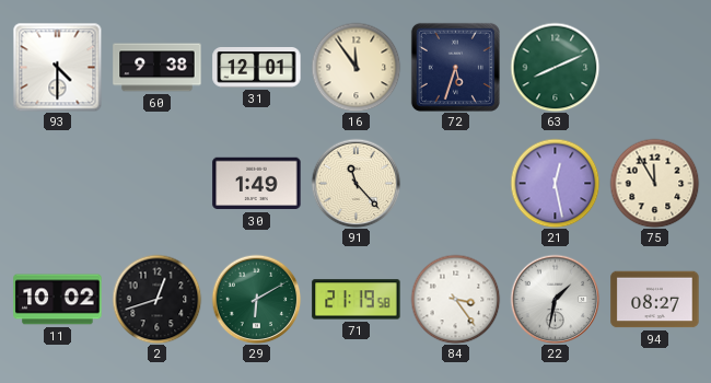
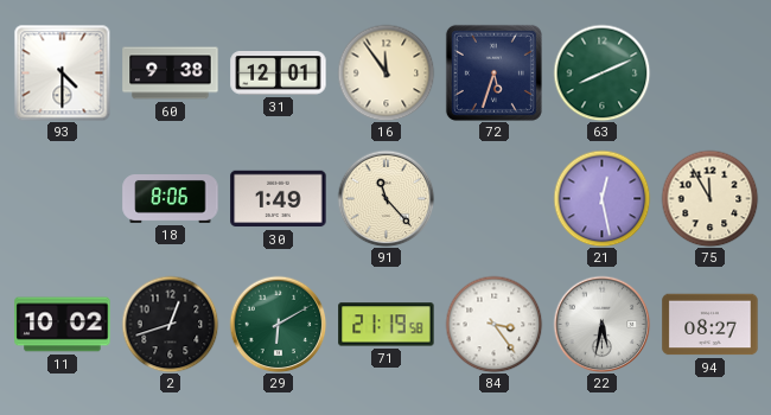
18: none -> 8:06 (171, 199)
22: 1:32 -> 5:32 (601, 324)
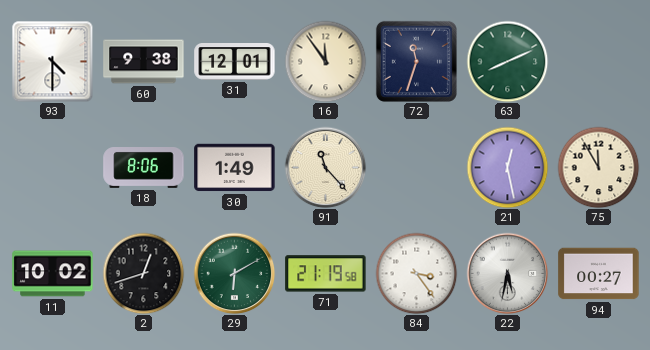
72: 5:33 -> 11:33 (416, 61)
94: 08:27 -> 00:27 (599, 274)
